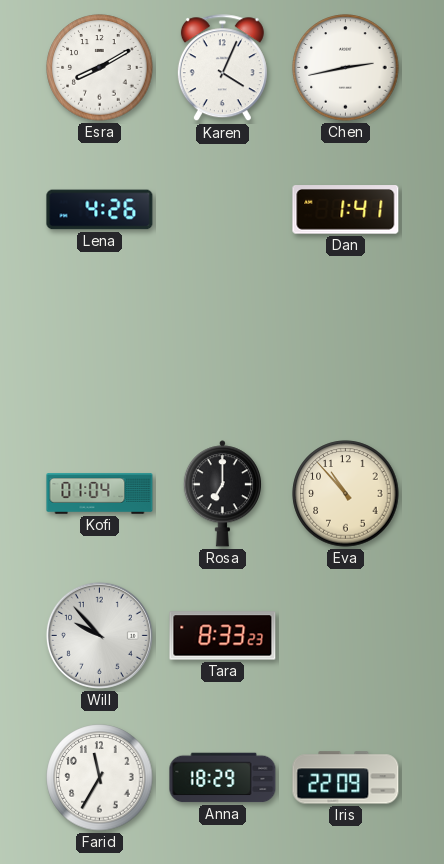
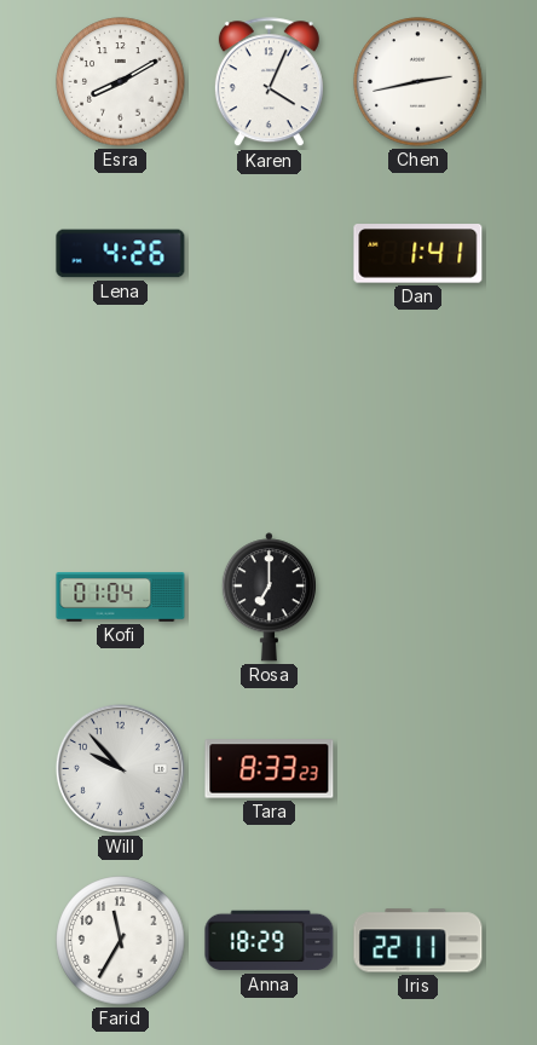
Eva: 10:53 -> none (346, 494)
Iris: 22:09 -> 22:11 (418, 941)
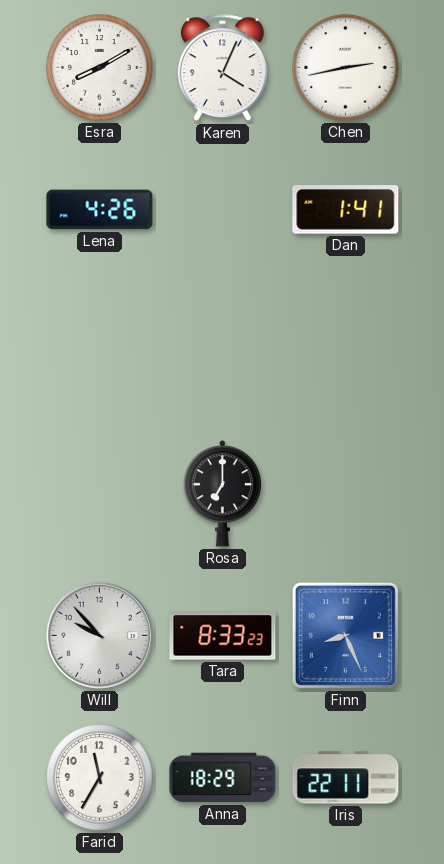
Kofi: 01:04 -> none (121, 597)
Finn: none -> 8:26 (345, 635)
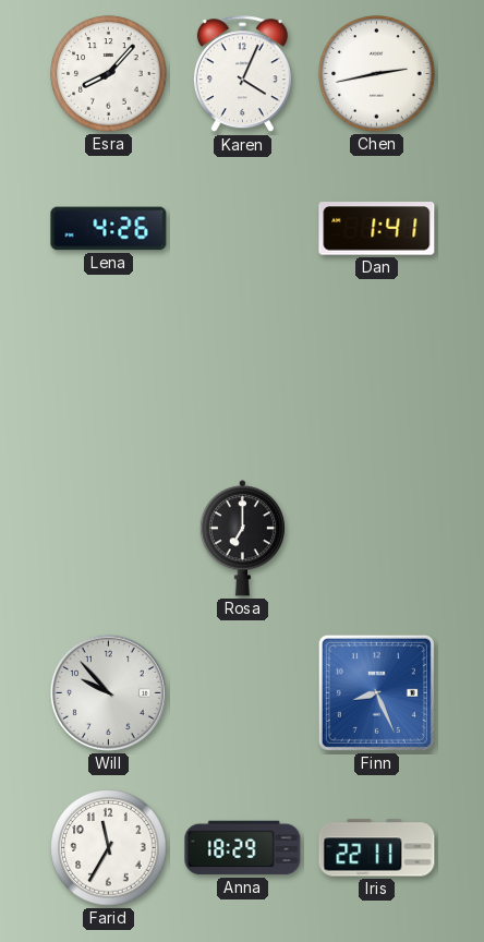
Esra: 8:10 -> 8:07 (109, 74)
Tara: 8:33 -> none (223, 636)
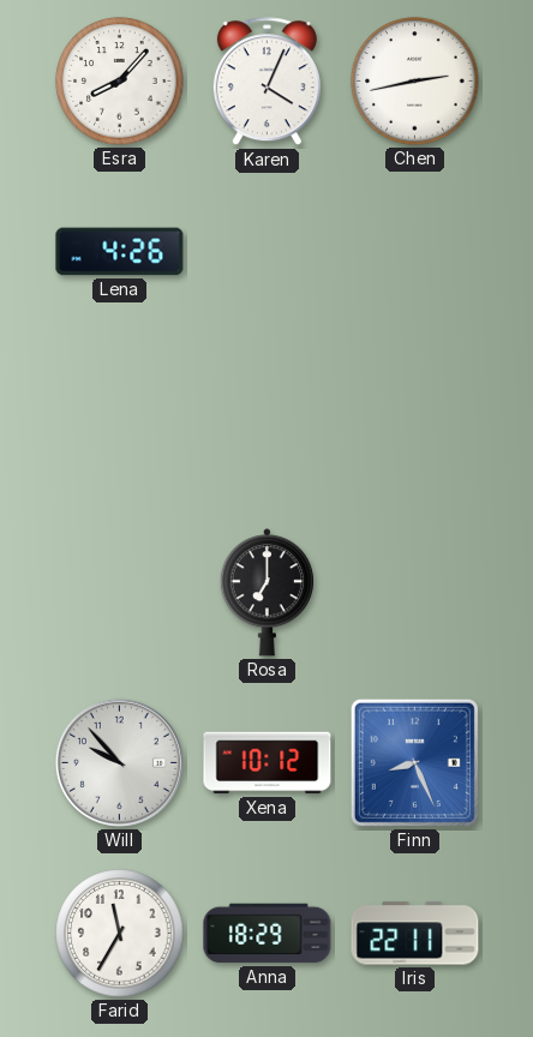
Dan: 1:41 -> none (377, 229)
Xena: none -> 10:12 (268, 763)
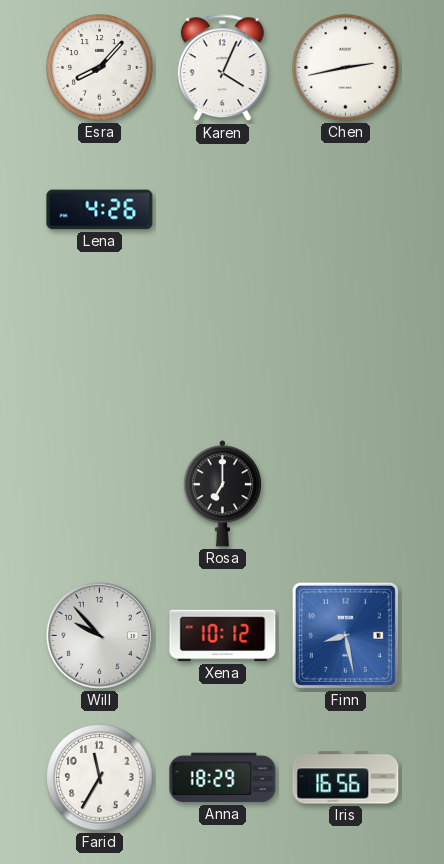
Finn: 8:26 -> 8:28 (345, 635)
Iris: 22:11 -> 16:56 (346, 778)
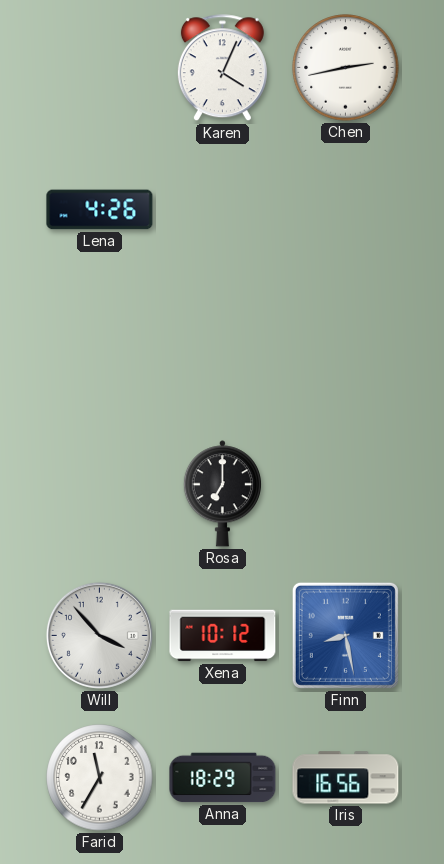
Esra: 8:07 -> none (100, 68)
Will: 9:53 -> 3:53 (99, 635)
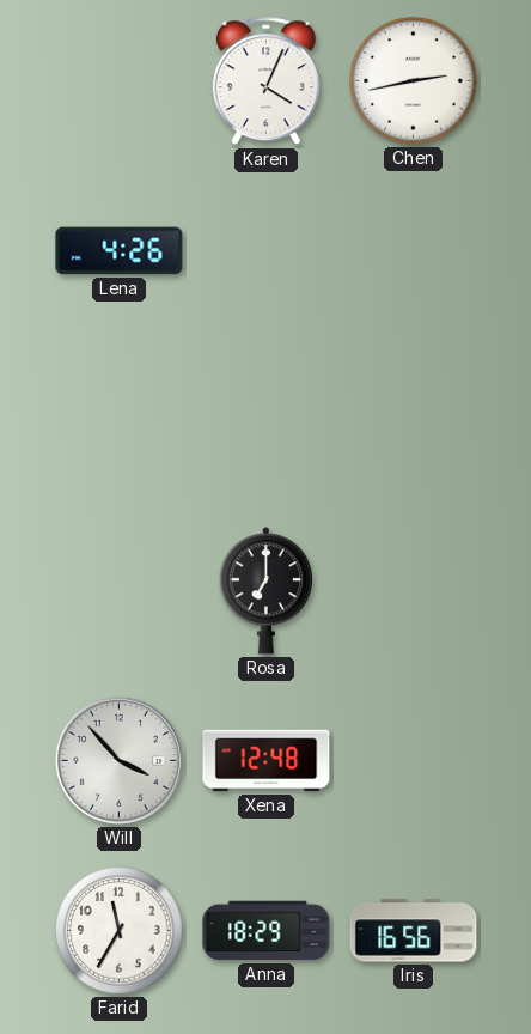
Xena: 10:12 -> 12:48 (267, 761)
Finn: 8:28 -> none (345, 635)
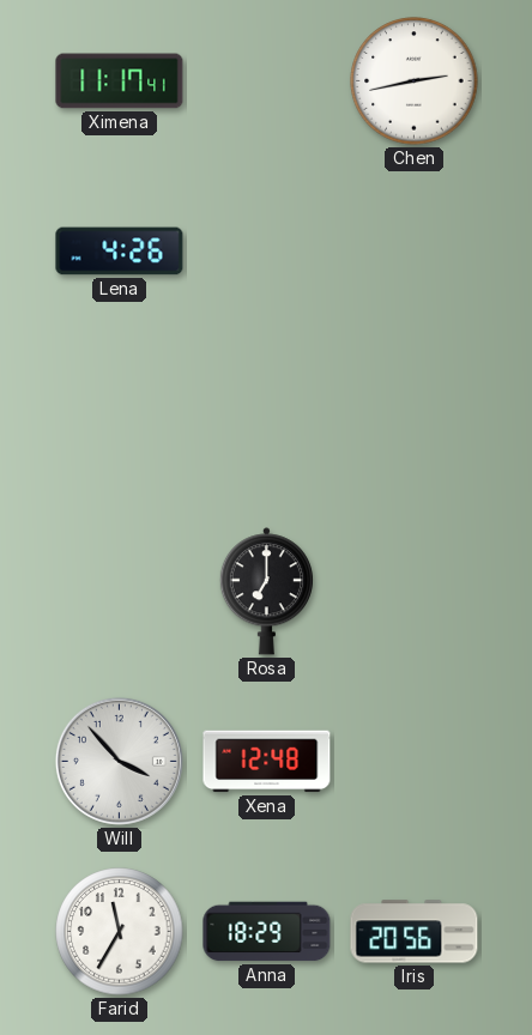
Ximena: none -> 11:17 (120, 81)
Karen: 4:04 -> none (265, 81)
Iris: 16:56 -> 20:56 (415, 932)
